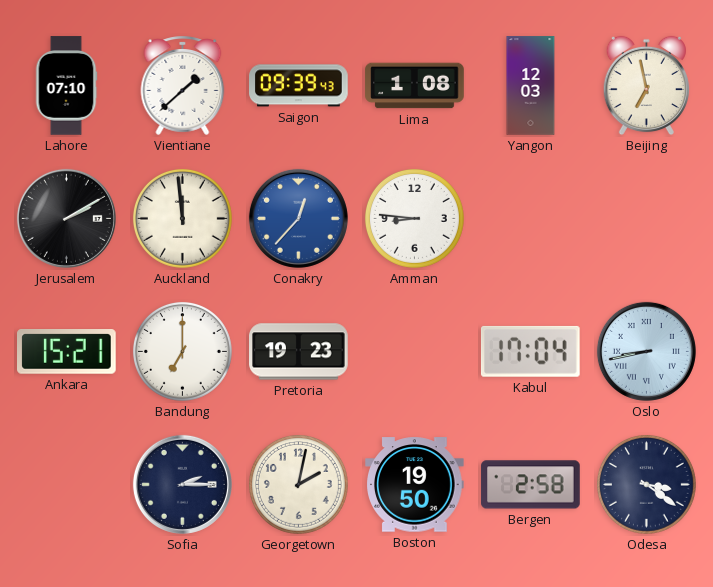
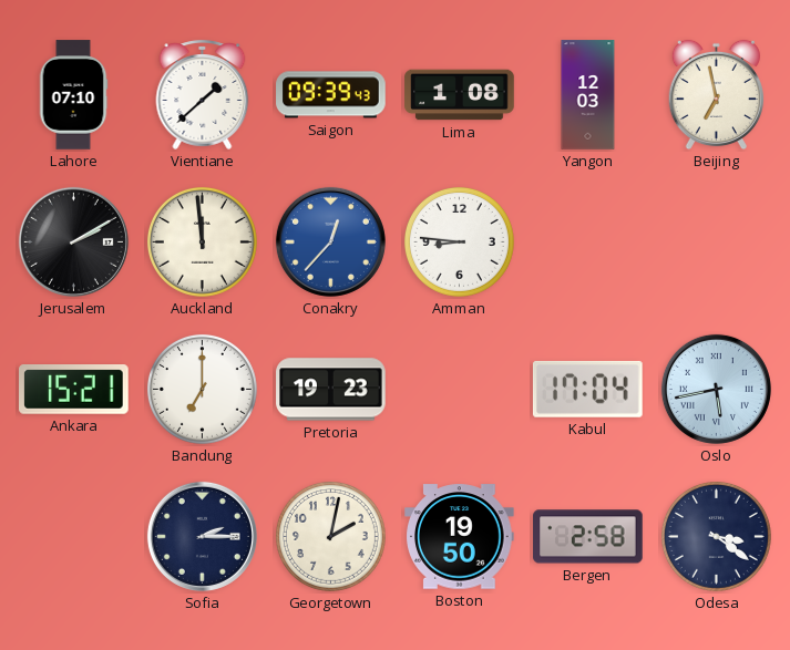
Oslo: 8:43 -> 5:43 (716, 389)
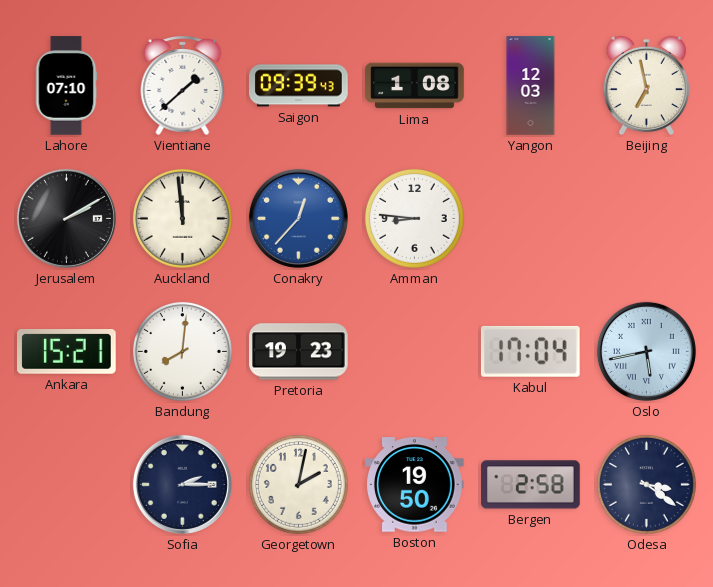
Bandung: 7:00 -> 8:01 (182, 351)
